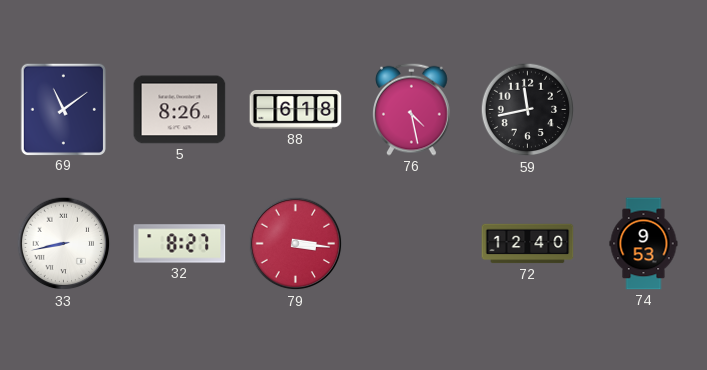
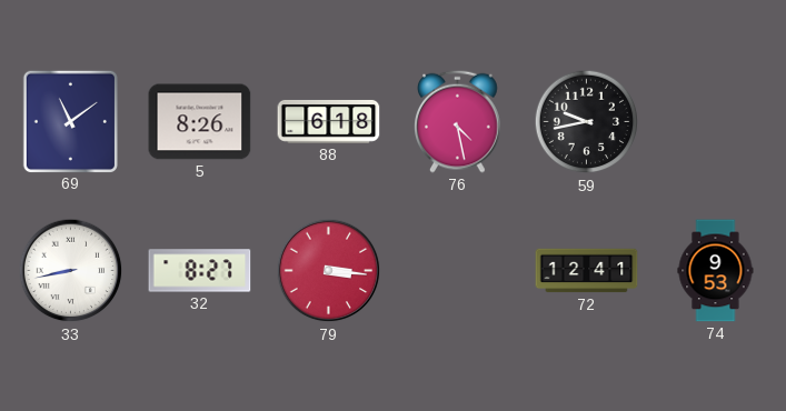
59: 11:43 -> 9:43 (587, 122)
72: 12:40 -> 12:41 (587, 271)
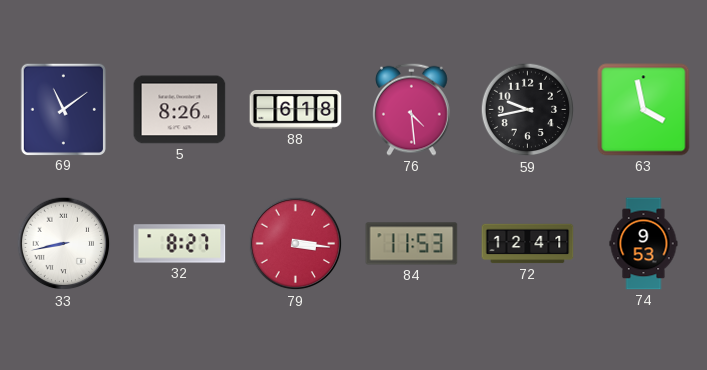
76: 4:28 -> 4:29 (412, 109)
63: none -> 3:58 (644, 110)
84: none -> 11:53 (412, 244)
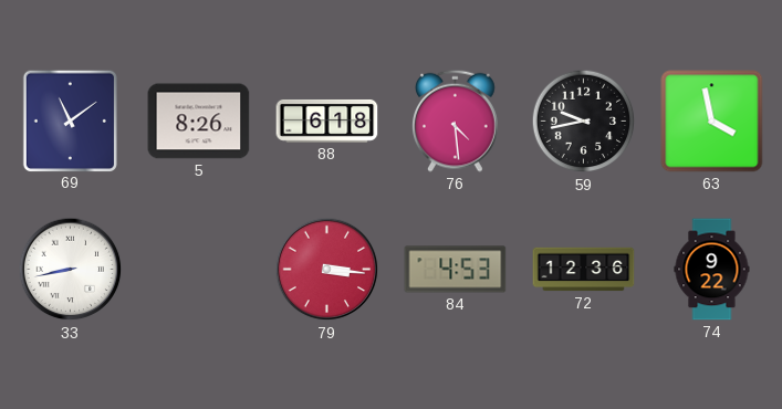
32: 8:27 -> none (180, 244)
84: 11:53 -> 4:53 (456, 270)
72: 12:41 -> 12:36 (584, 270)
74: 9:53 -> 9:22 (712, 270)
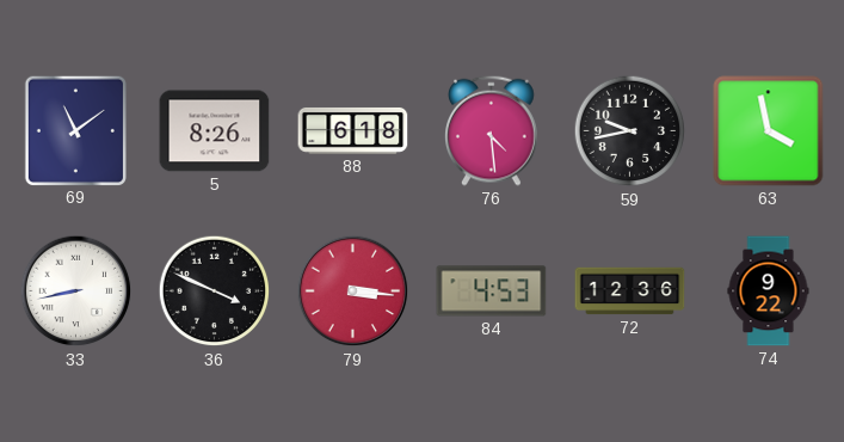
36: none -> 3:49 (215, 291)
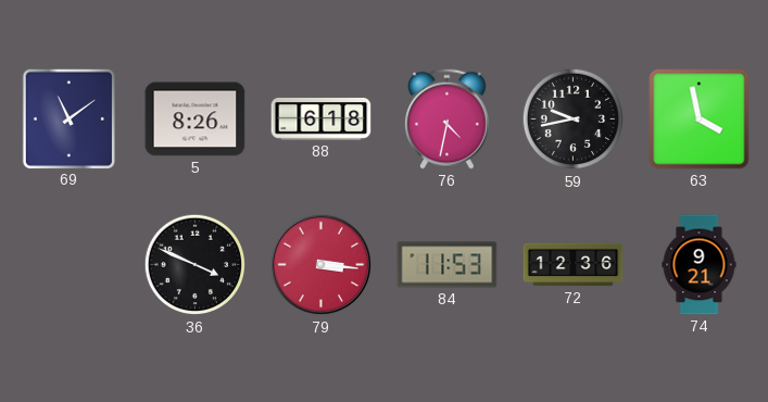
76: 4:29 -> 4:32 (448, 118)
33: 8:43 -> none (76, 291)
84: 4:53 -> 11:53 (448, 265)
74: 9:22 -> 9:21 (700, 265)
